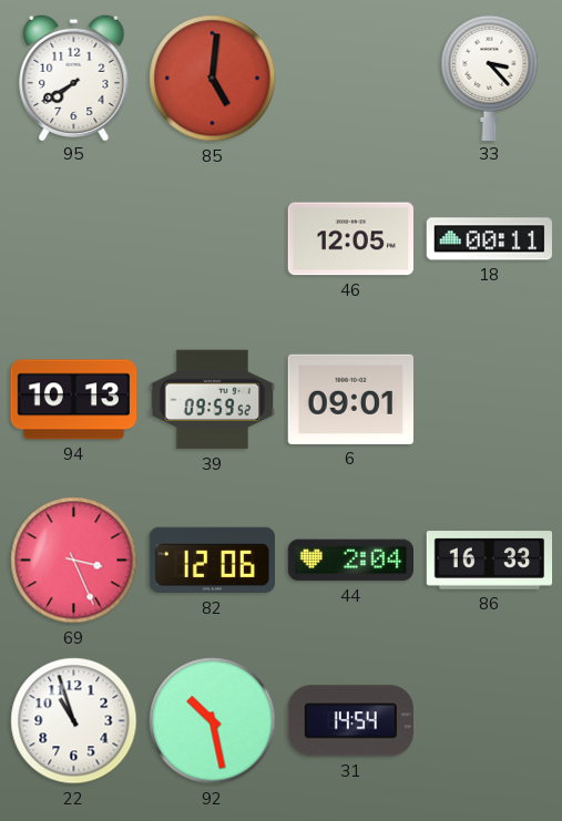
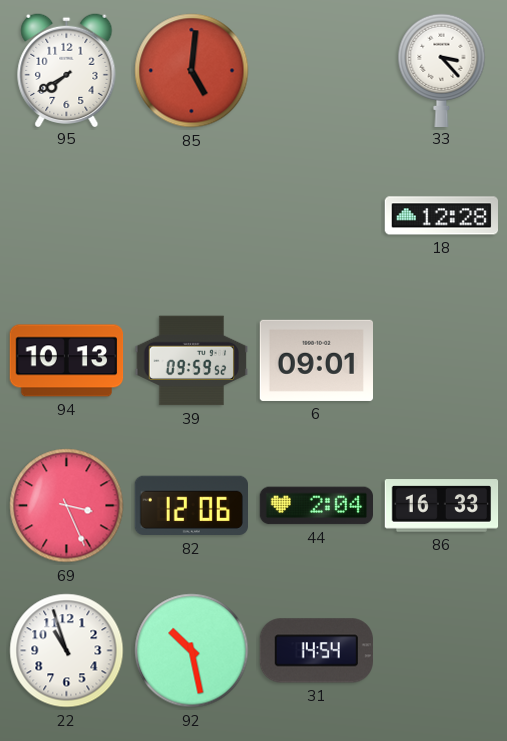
46: 12:05 -> none (350, 239)
18: 00:11 -> 12:28 (441, 216)
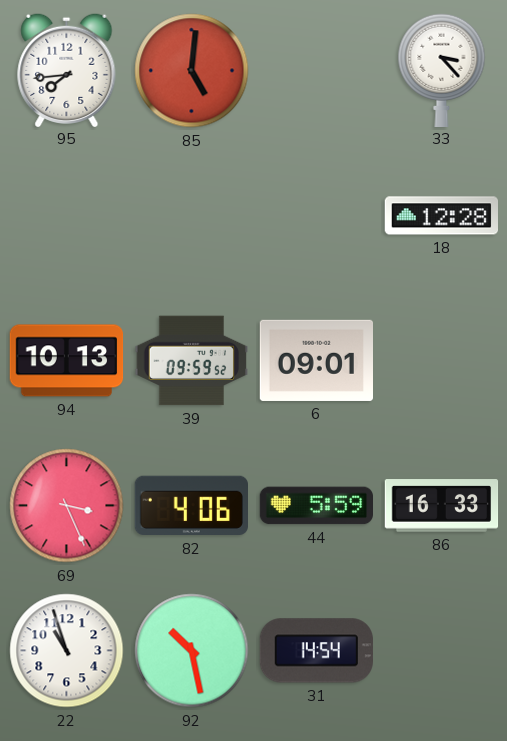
95: 7:40 -> 7:44 (67, 69)
82: 12:06 -> 4:06 (191, 506)
44: 2:04 -> 5:59 (316, 506)
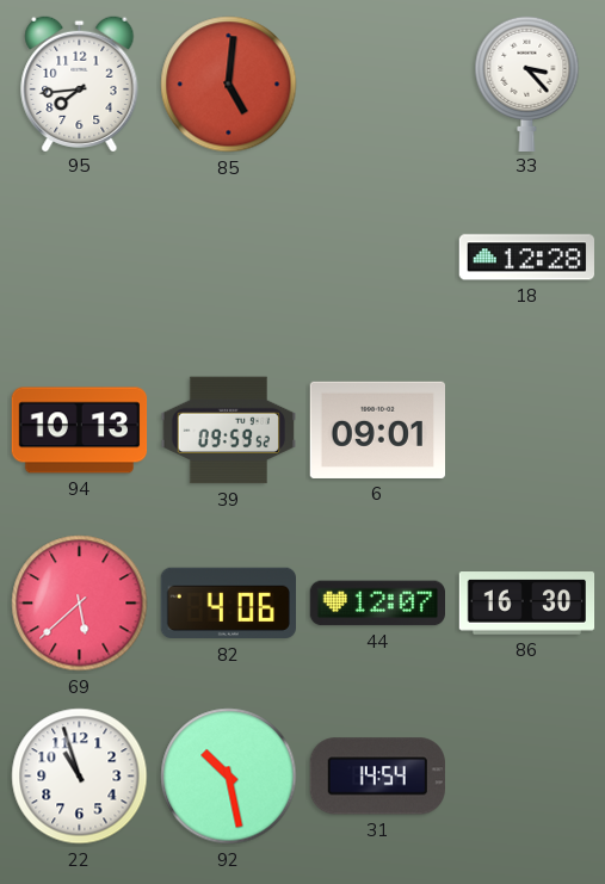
69: 3:26 -> 5:38 (80, 604)
44: 5:59 -> 12:07 (377, 604)
86: 16:33 -> 16:30 (527, 604)
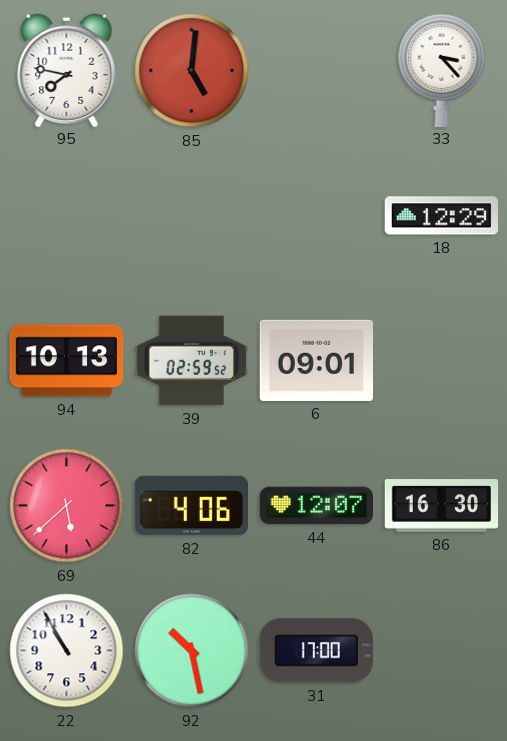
95: 7:44 -> 7:47 (67, 69)
18: 12:28 -> 12:29 (441, 216)
39: 09:59 -> 02:59 (191, 361)
22: 10:57 -> 10:55 (67, 651)
31: 14:54 -> 17:00 (316, 651)
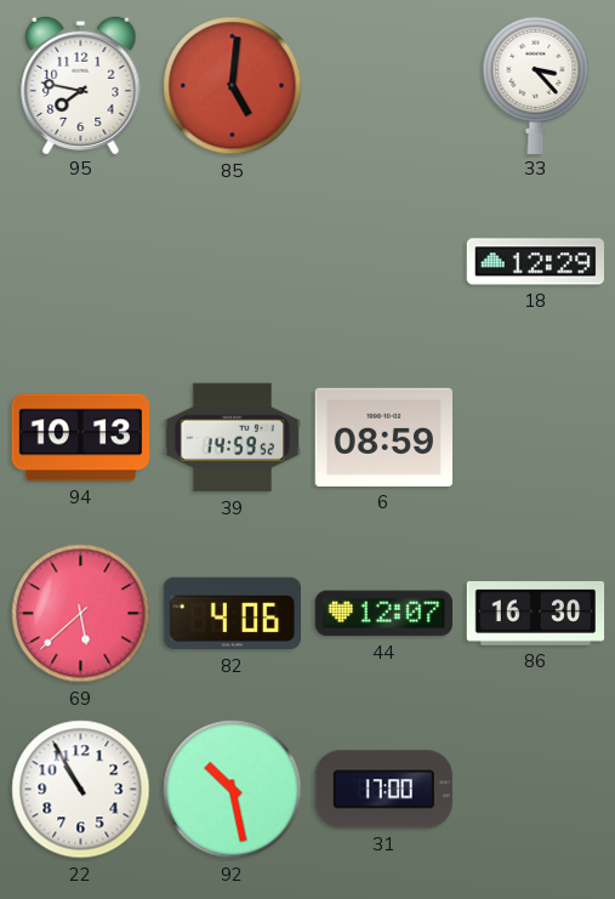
39: 02:59 -> 14:59 (232, 438)
6: 09:01 -> 08:59 (383, 437)
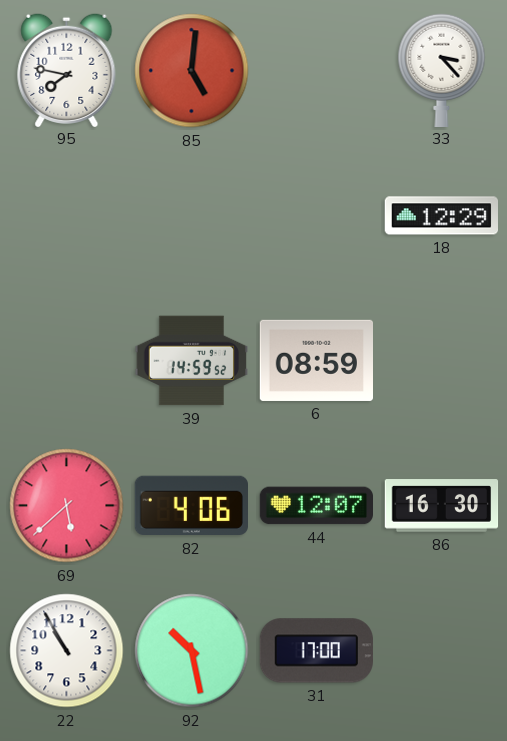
94: 10:13 -> none (81, 438)
